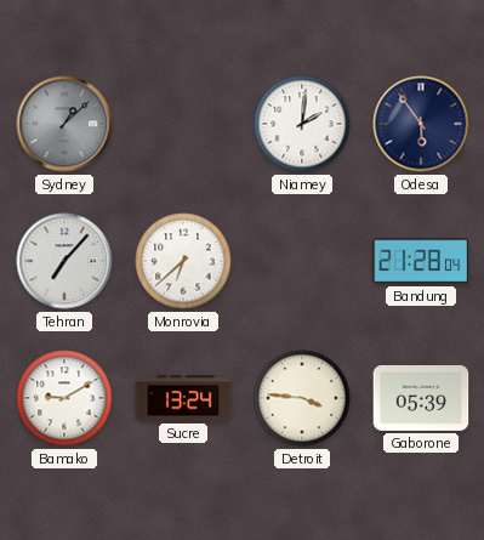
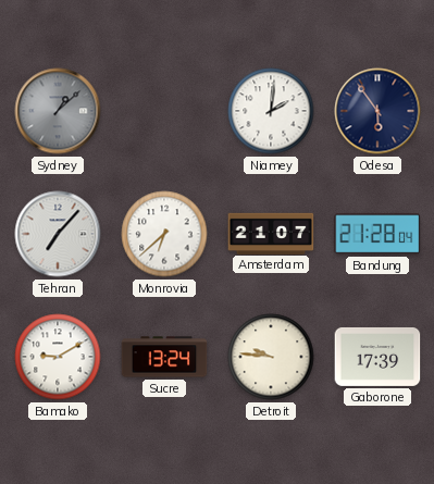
Amsterdam: none -> 21:07 (271, 233)
Detroit: 3:46 -> 9:46 (271, 357)
Gaborone: 05:39 -> 17:39 (377, 357)
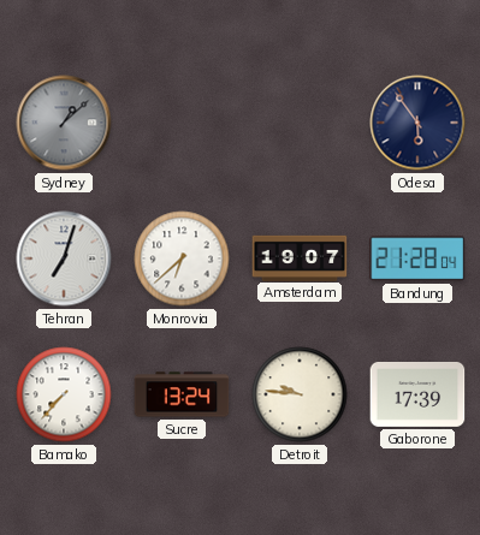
Niamey: 2:01 -> none (271, 111)
Tehran: 7:07 -> 7:03 (64, 258)
Amsterdam: 21:07 -> 19:07 (300, 257)
Bamako: 9:10 -> 7:37 (64, 394)
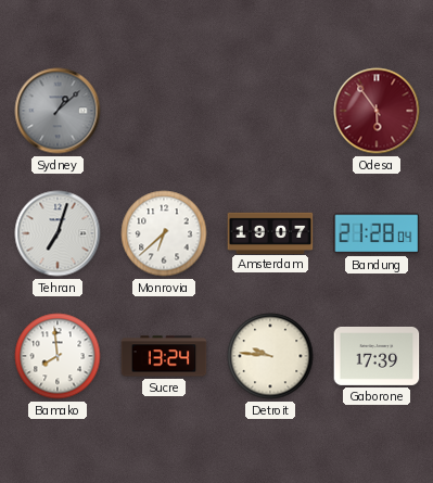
Odesa dial: navy -> burgundy (377, 111)
Bamako: 7:37 -> 7:59 (58, 356)
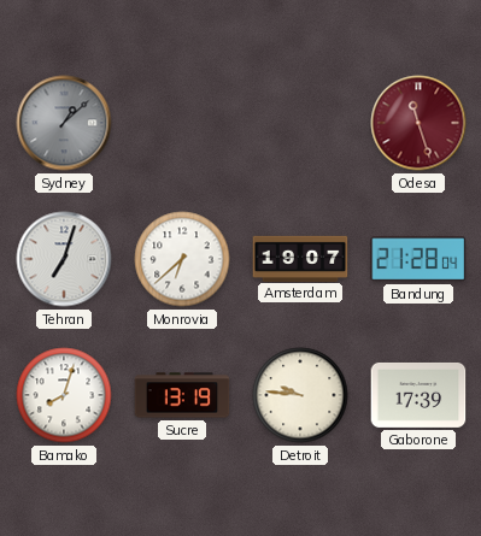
Odesa: 5:54 -> 11:27 (418, 123)
Bamako: 7:59 -> 8:03 (64, 395)
Sucre: 13:24 -> 13:19 (182, 395)
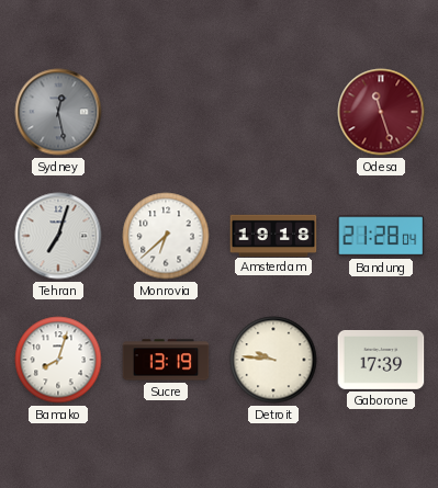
Sydney: 1:08 -> 12:28 (58, 112)
Amsterdam: 19:07 -> 19:18 (273, 235)
